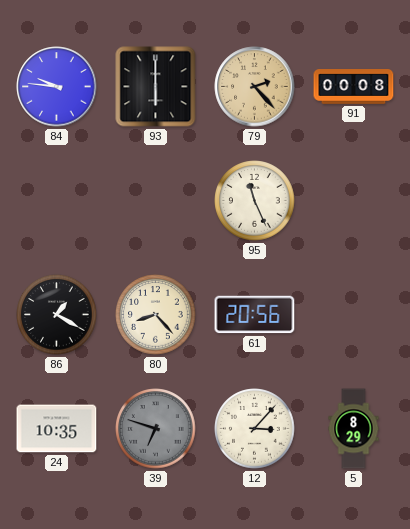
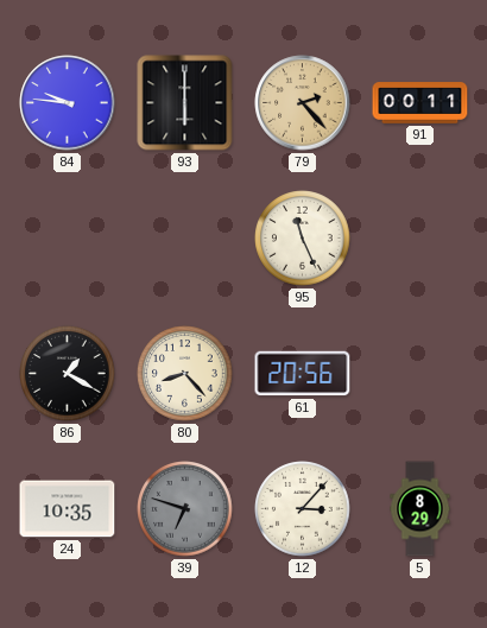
91: 00:08 -> 00:11 (420, 103)
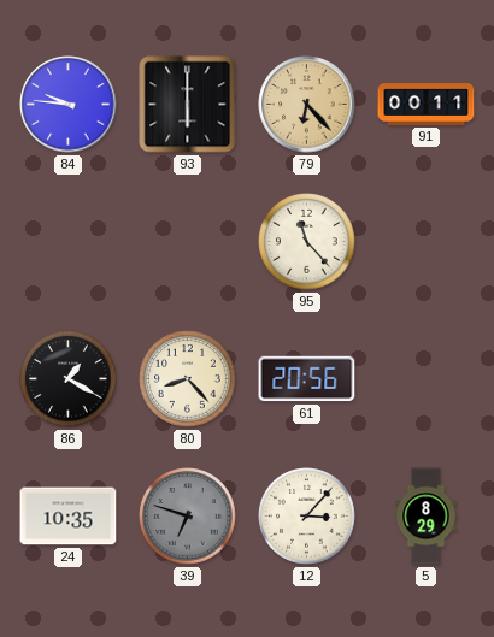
79: 2:23 -> 6:23 (307, 105)
95: 11:26 -> 11:23 (307, 242)
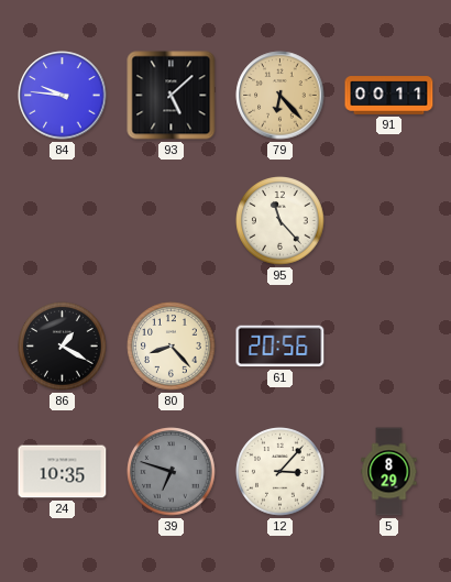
93: 6:00 -> 5:08 (172, 96)
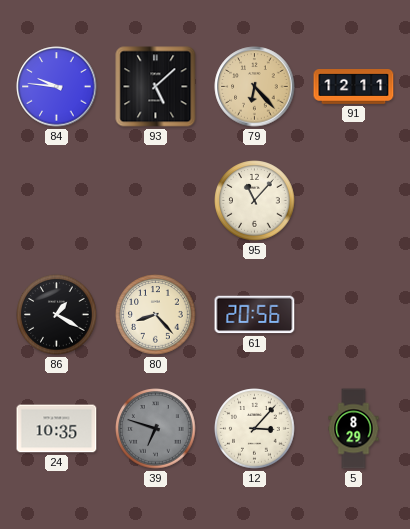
91: 00:11 -> 12:11 (354, 87)
95: 11:23 -> 11:07 (255, 201)
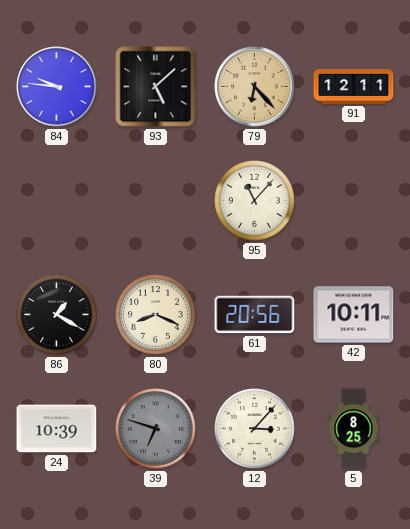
80: 8:23 -> 8:19 (156, 315)
42: none -> 10:11 (354, 315)
24: 10:35 -> 10:39 (57, 429)
5: 8:29 -> 8:25 (354, 429)
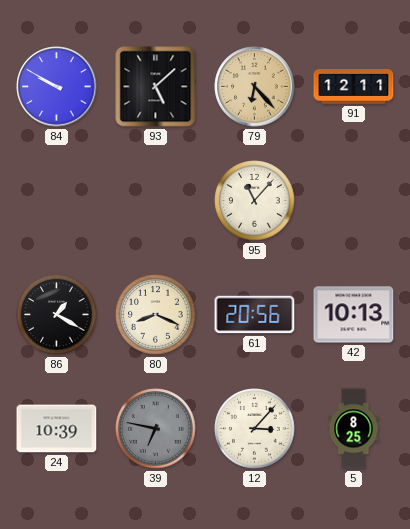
84: 9:46 -> 9:50 (57, 87)
42: 10:11 -> 10:13 (354, 315)
39: 6:48 -> 6:47 (156, 429)
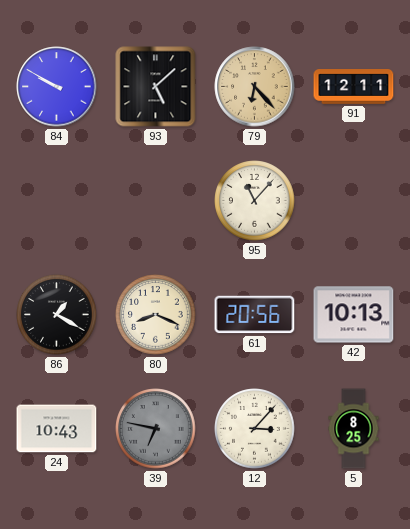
24: 10:39 -> 10:43 (57, 429)
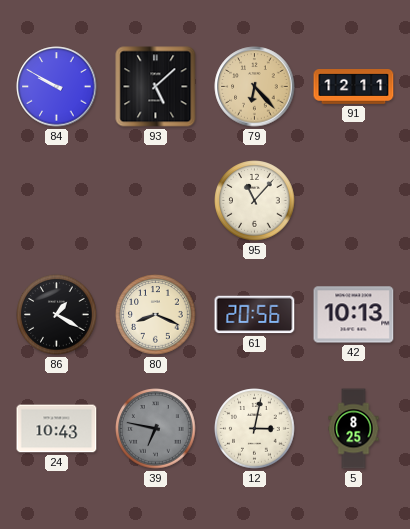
12: 3:07 -> 3:02 (255, 429)
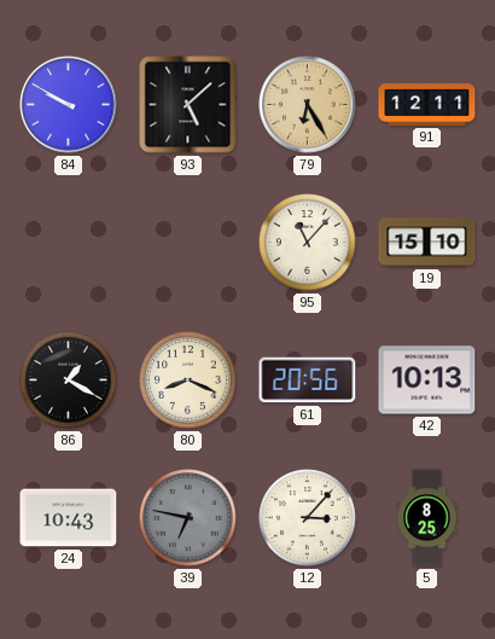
79: 6:23 -> 6:25 (308, 105)
19: none -> 15:10 (427, 243)
12: 3:02 -> 3:07 (308, 518)
